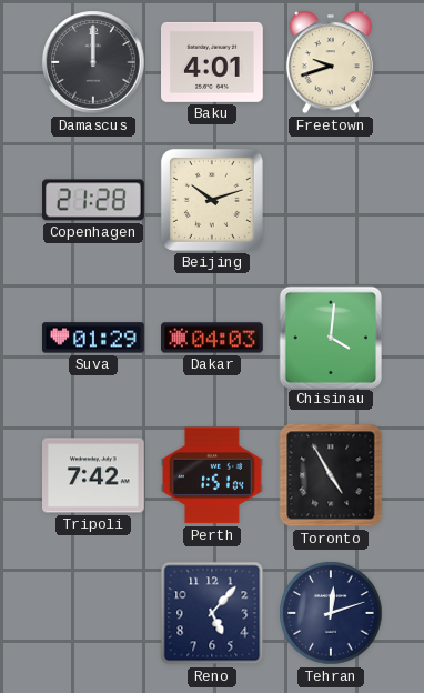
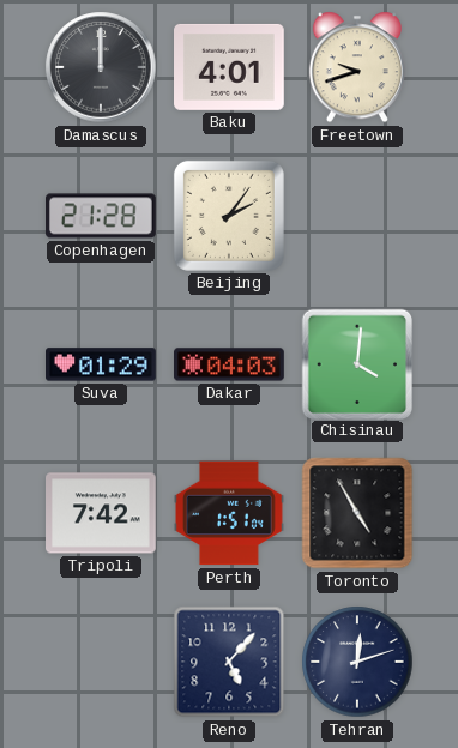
Beijing: 10:12 -> 2:06 (229, 216)
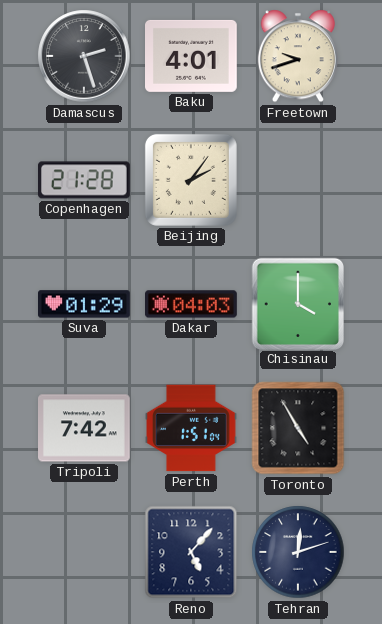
Damascus: 12:00 -> 2:27 (84, 56)
Chisinau: 4:01 -> 4:00 (297, 303)
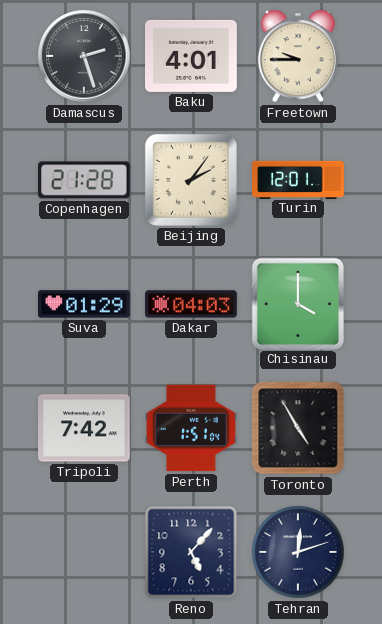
Freetown: 9:42 -> 9:45 (298, 56)
Turin: none -> 12:01 (298, 179)
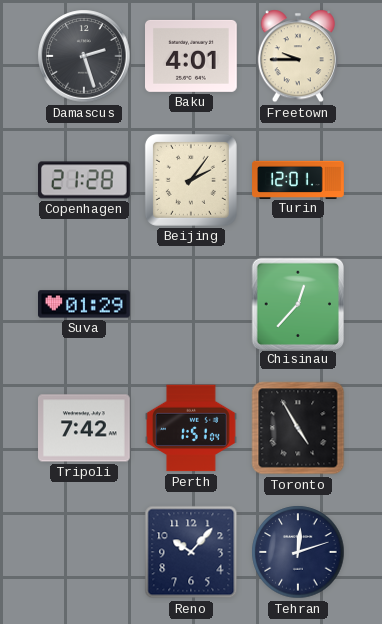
Dakar: 04:03 -> none (192, 304)
Chisinau: 4:00 -> 12:37 (297, 303)
Reno: 5:07 -> 10:07 (191, 552)
